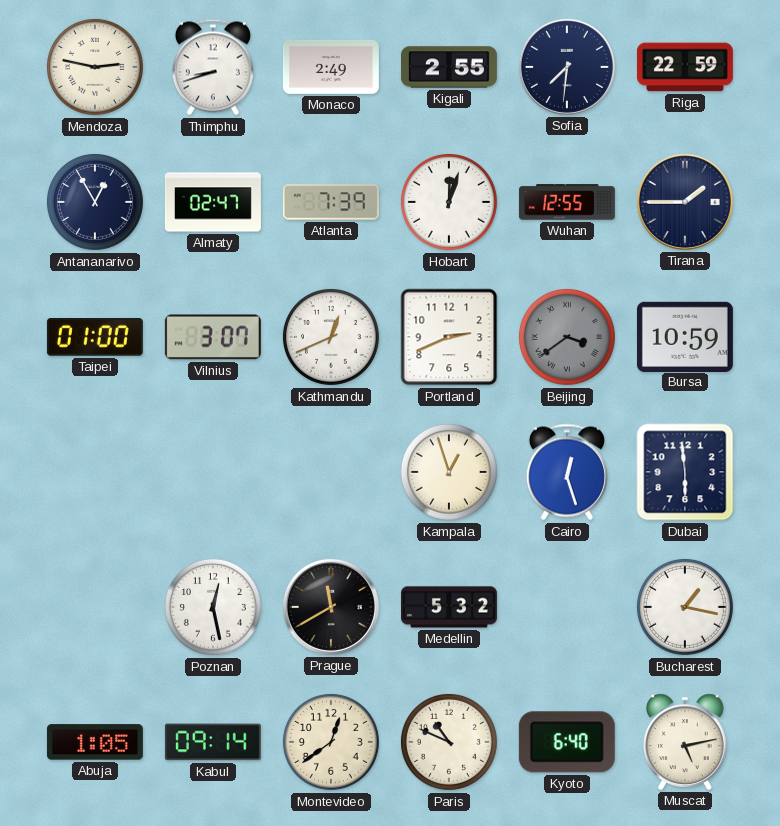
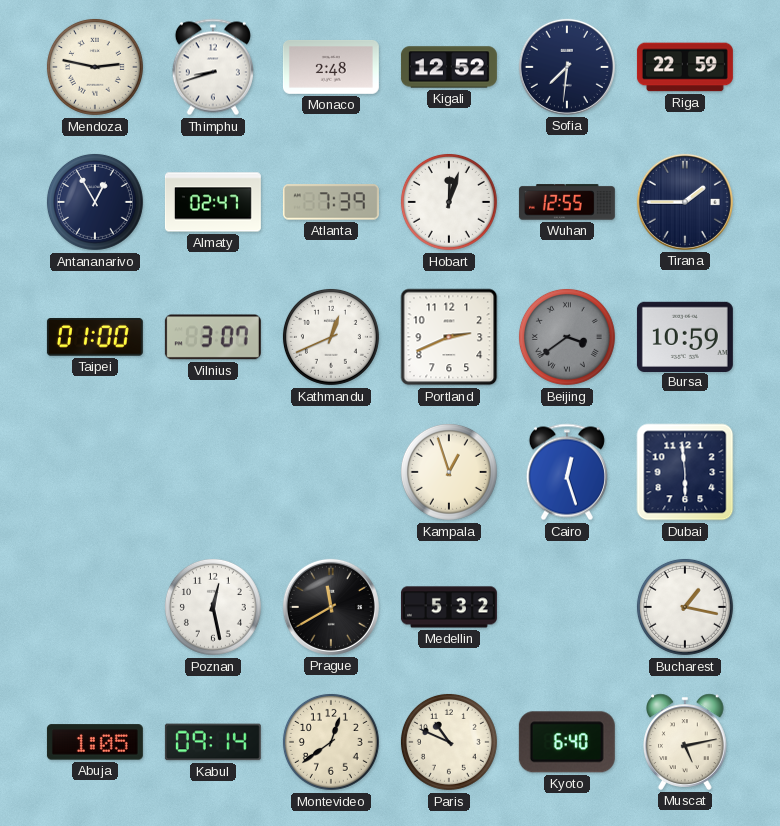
Monaco: 2:49 -> 2:48 (331, 67)
Kigali: 2:55 -> 12:52 (449, 67)
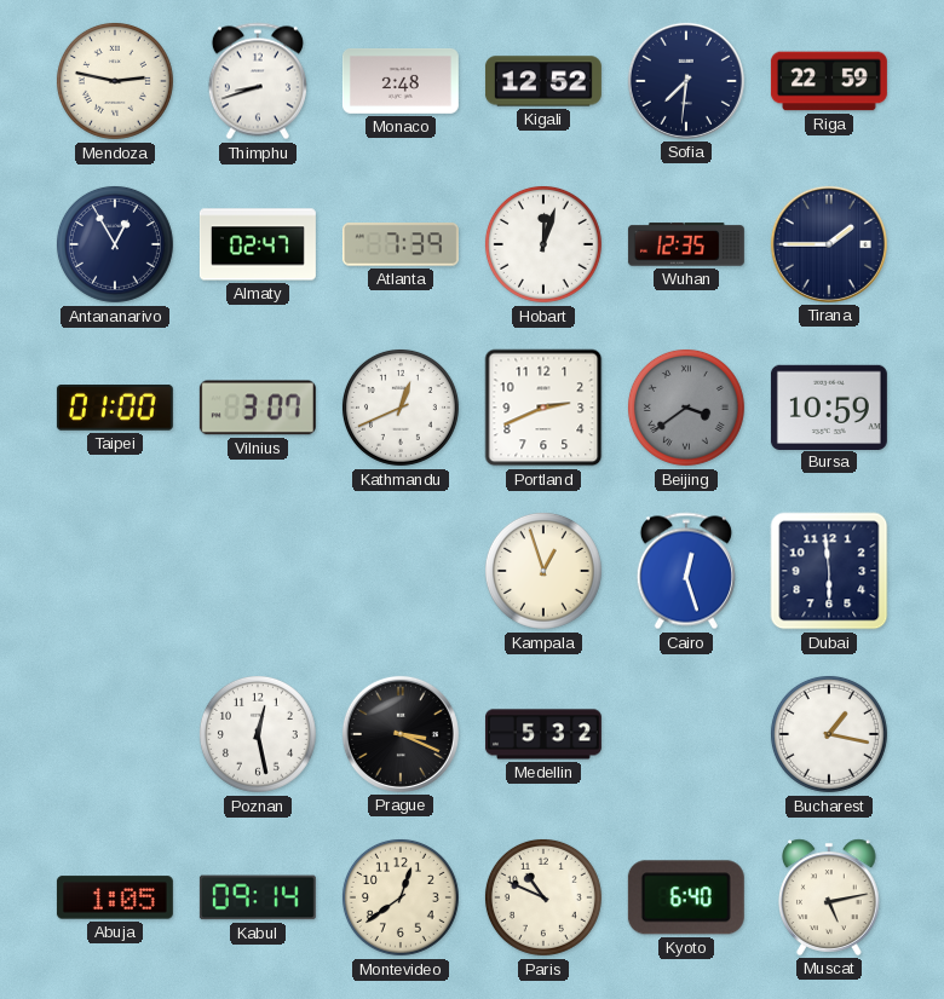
Wuhan: 12:55 -> 12:35 (686, 244)
Prague: 11:40 -> 3:19 (401, 734)
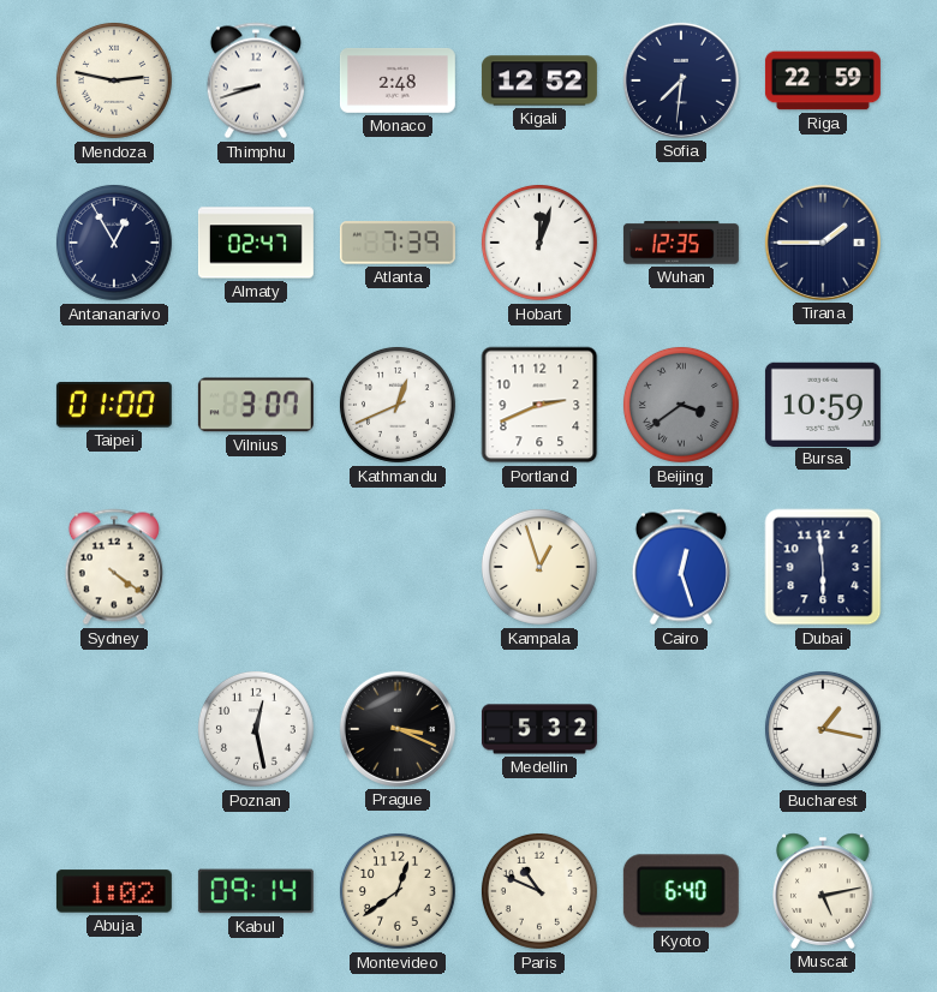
Sydney: none -> 4:21 (114, 567)
Abuja: 1:05 -> 1:02 (114, 891)
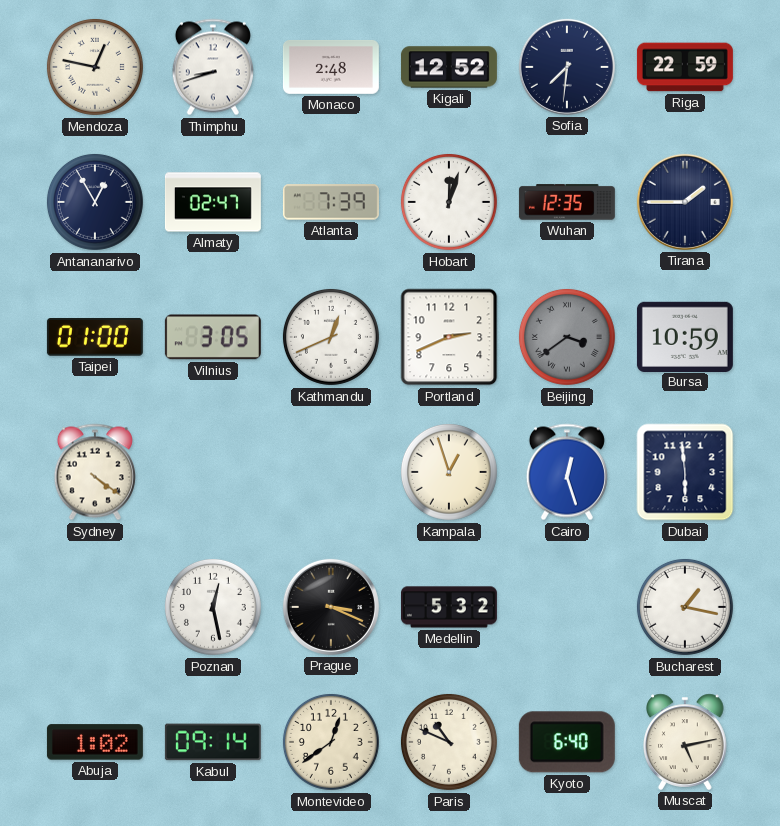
Mendoza: 2:47 -> 12:47 (95, 67)
Vilnius: 3:07 -> 3:05 (213, 337)
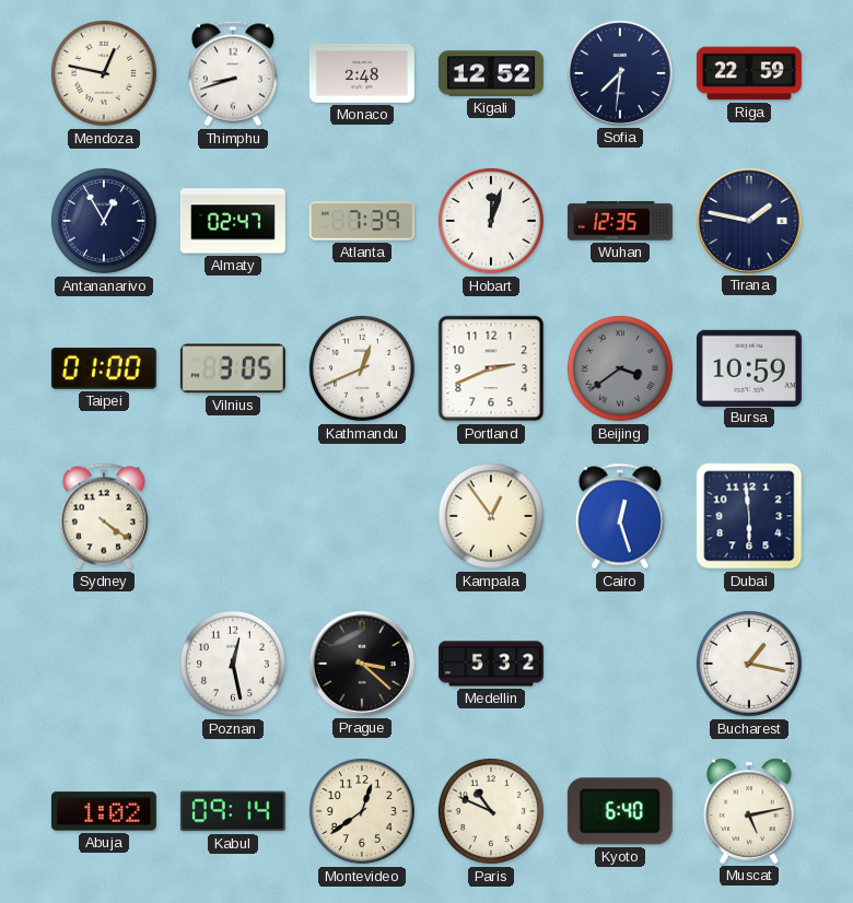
Tirana: 1:45 -> 1:47 (749, 221)
Kampala: 12:57 -> 12:54 (491, 516)
Prague: 3:19 -> 3:22 (362, 664)
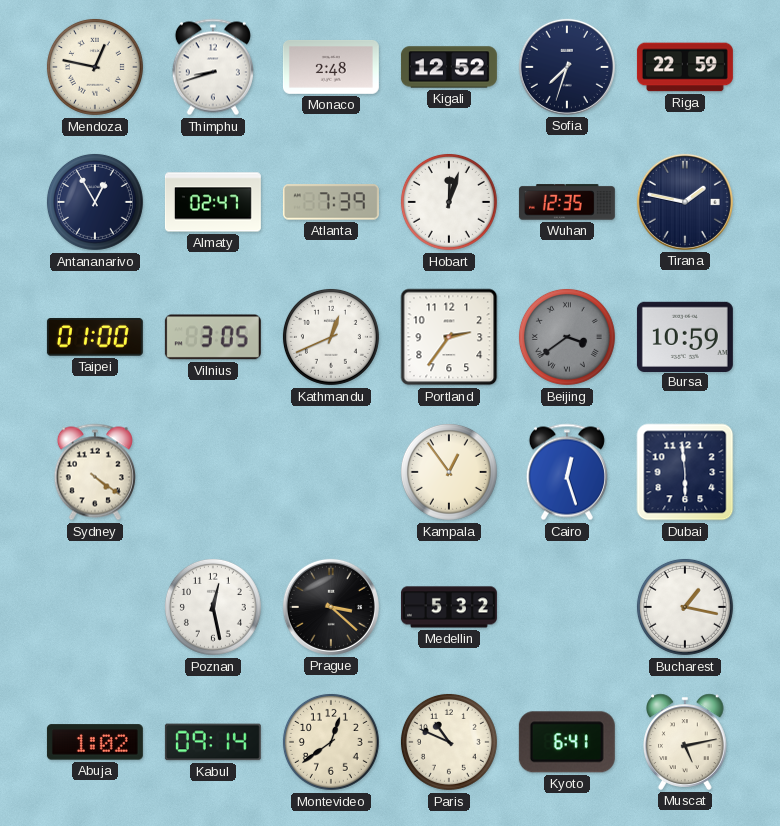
Sofia: 7:31 -> 7:33 (567, 67)
Portland: 2:41 -> 2:36 (449, 337)
Kyoto: 6:40 -> 6:41 (567, 742)
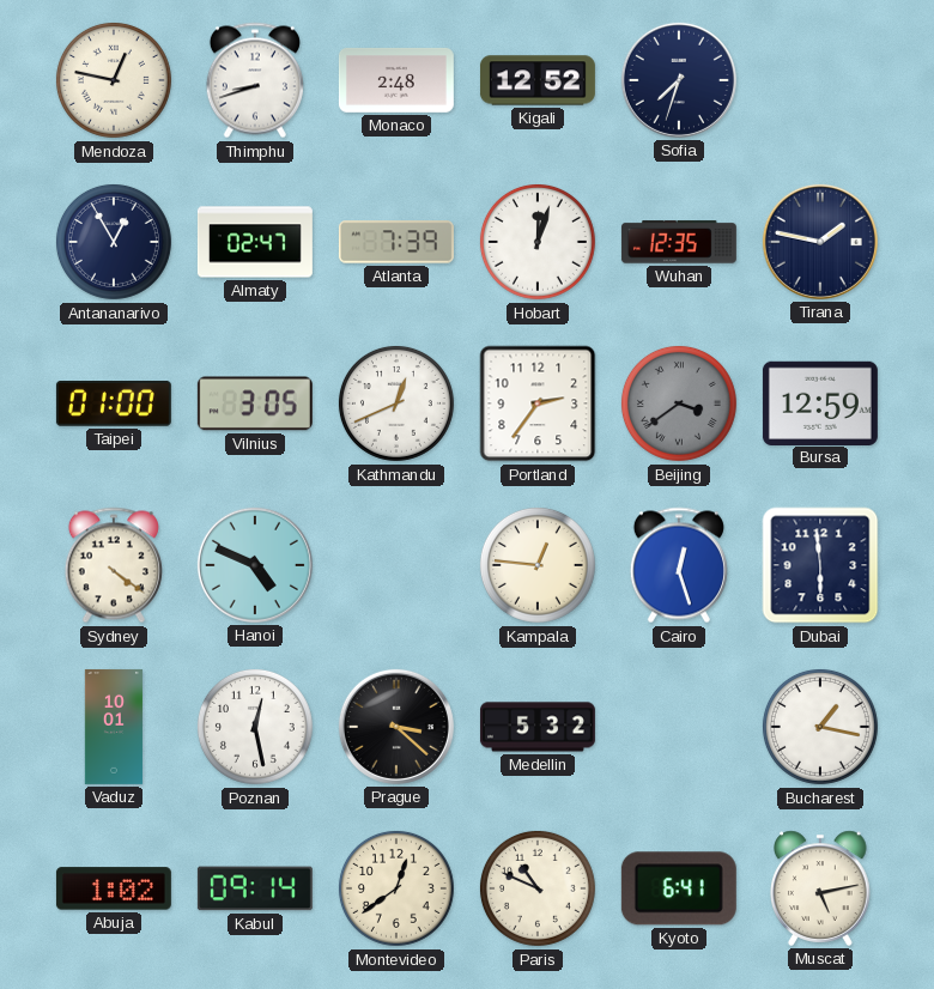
Riga: 22:59 -> none (685, 67)
Bursa: 10:59 -> 12:59 (820, 402)
Hanoi: none -> 4:49 (255, 565)
Kampala: 12:54 -> 12:46 (538, 565)
Vaduz: none -> 10:01 (114, 727)
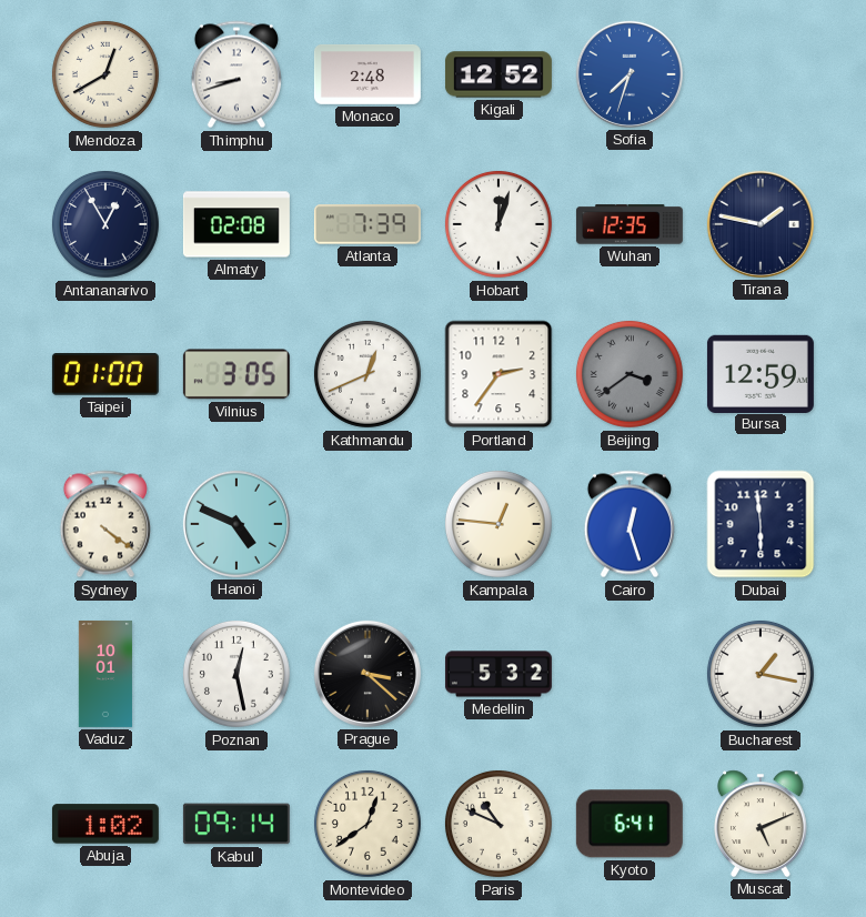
Mendoza: 12:47 -> 12:40 (105, 74)
Sofia dial: navy -> blue (630, 74)
Almaty: 02:47 -> 02:08 (236, 224)
Muscat: 5:13 -> 5:11 (762, 824)
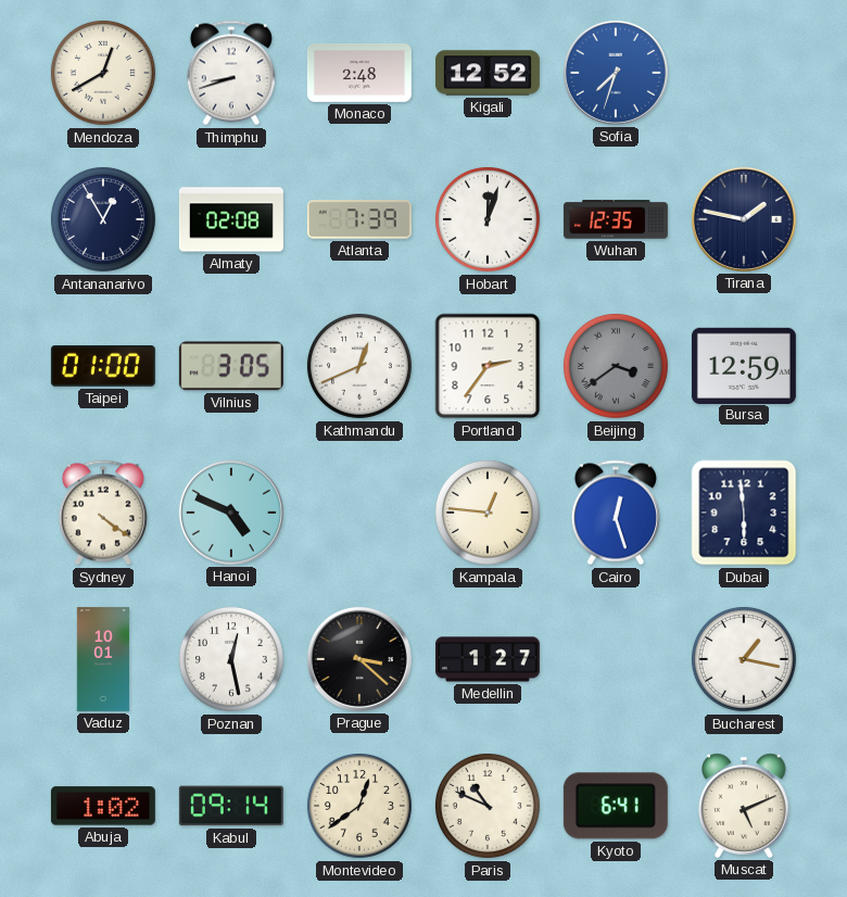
Medellin: 5:32 -> 1:27 (488, 659)
